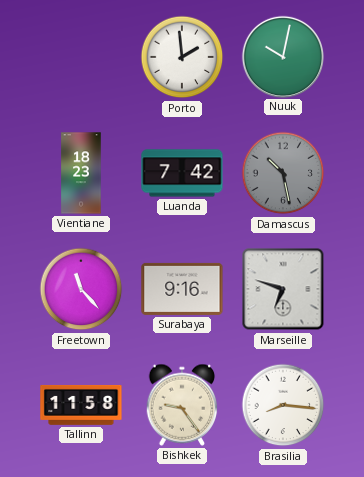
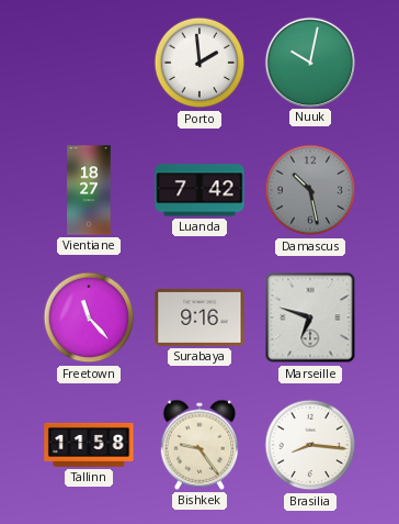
Vientiane: 18:23 -> 18:27 (89, 190)
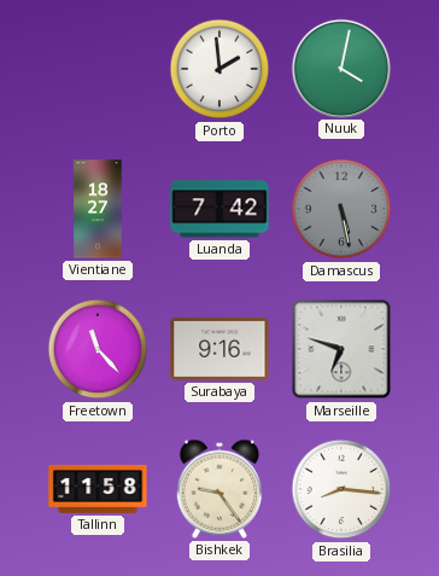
Nuuk: 10:02 -> 4:02 (340, 68)
Damascus: 10:28 -> 5:28 (341, 209)
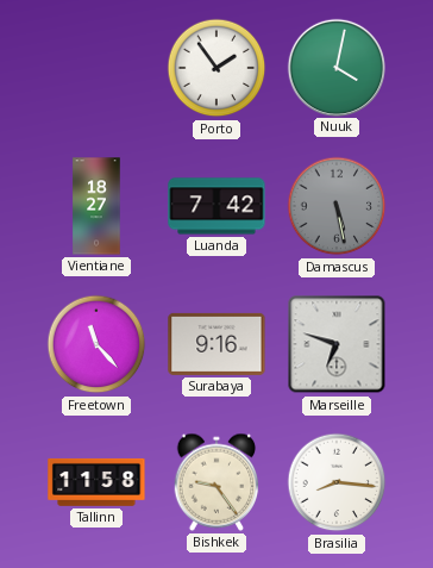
Porto: 1:59 -> 1:54 (216, 68)
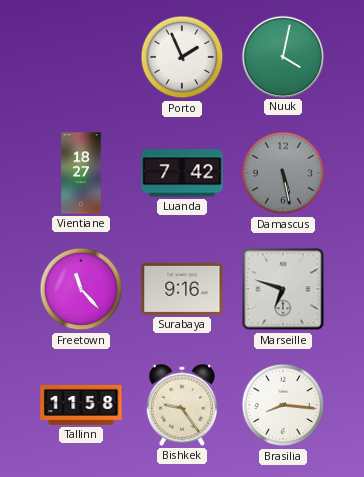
Porto: 1:54 -> 1:56 (182, 57)
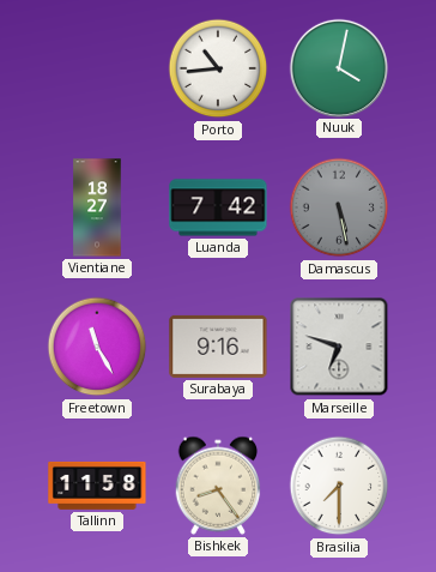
Porto: 1:56 -> 10:44 (218, 68)
Freetown: 11:23 -> 11:25 (97, 347)
Bishkek: 9:24 -> 8:24 (218, 486)
Brasilia: 8:16 -> 7:30 (339, 486)
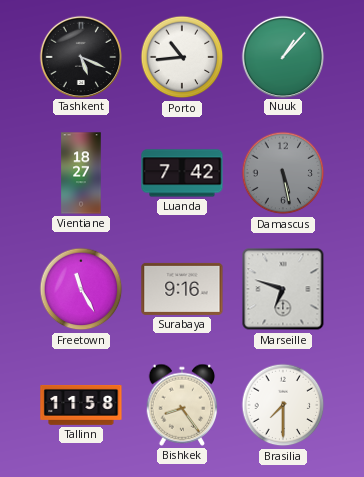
Tashkent: none -> 5:19 (80, 56)
Nuuk: 4:02 -> 1:07 (282, 56)
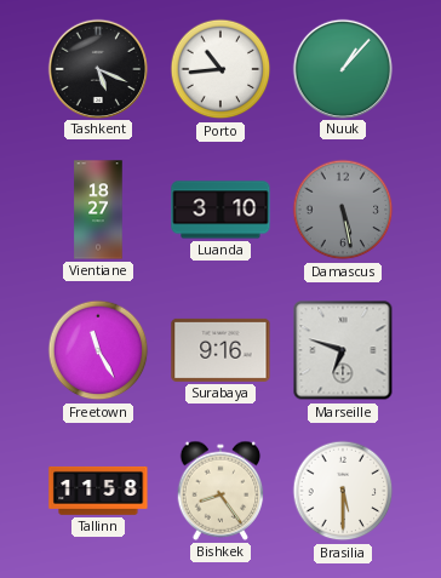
Luanda: 7:42 -> 3:10 (220, 210)
Brasilia: 7:30 -> 5:30 (343, 491)
